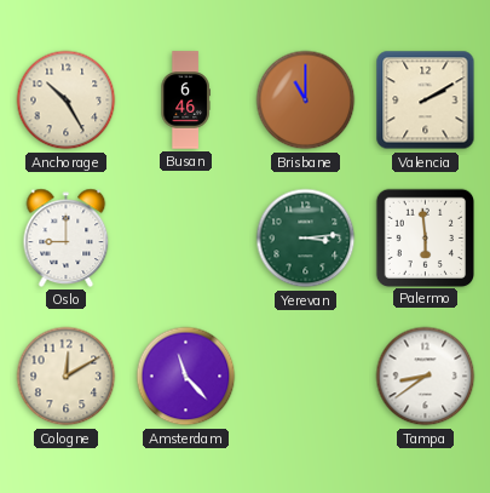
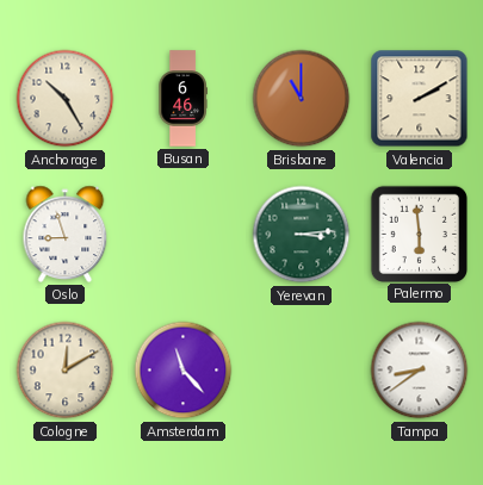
Oslo: 9:00 -> 8:57 (66, 234)
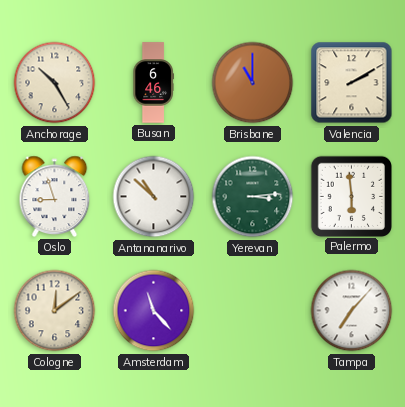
Antananarivo: none -> 10:52 (154, 197)
Cologne: 12:10 -> 12:09 (55, 311)
Tampa: 8:39 -> 7:07 (352, 311)
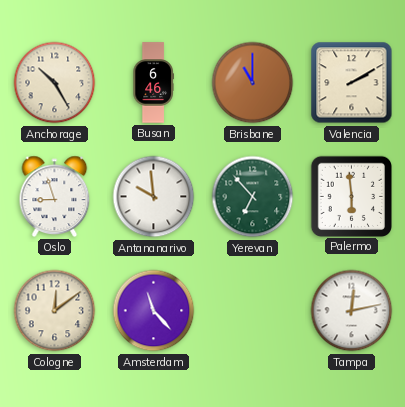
Antananarivo: 10:52 -> 9:59 (154, 197)
Yerevan: 3:14 -> 6:53 (253, 197)
Tampa: 7:07 -> 12:13 (352, 311)
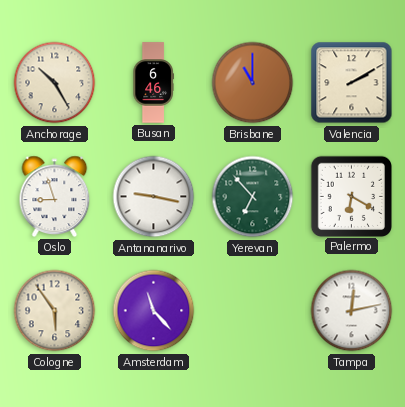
Antananarivo: 9:59 -> 9:17 (154, 197)
Palermo: 5:59 -> 6:20 (351, 196)
Cologne: 12:09 -> 5:54 (55, 311)
